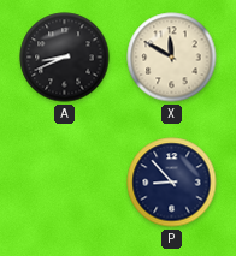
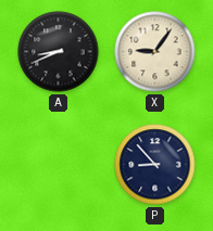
X: 11:50 -> 9:06 (155, 52)
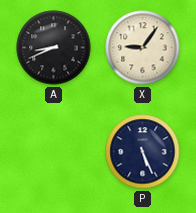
P: 8:53 -> 5:26 (143, 152)
